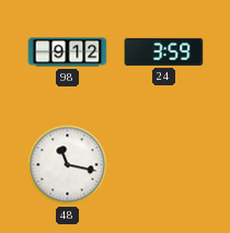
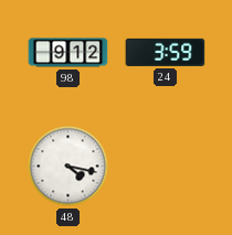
48: 11:17 -> 4:17 (68, 167)
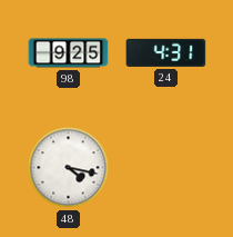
98: 9:12 -> 9:25 (69, 53)
24: 3:59 -> 4:31 (166, 52)
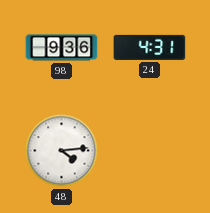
98: 9:25 -> 9:36 (62, 48)
48: 4:17 -> 4:14 (62, 151)
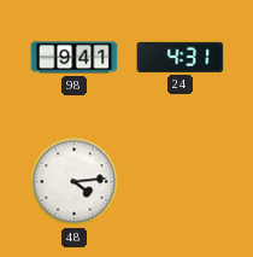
98: 9:36 -> 9:41 (75, 58)
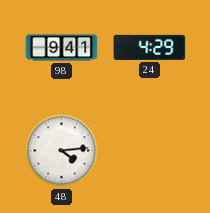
24: 4:31 -> 4:29 (150, 47)
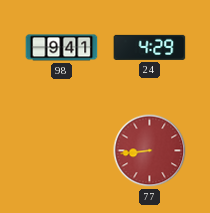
48: 4:14 -> none (62, 151)
77: none -> 8:44 (150, 151)
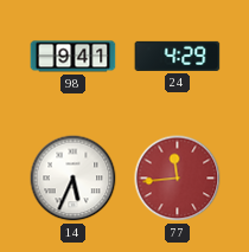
14: none -> 5:34 (74, 179)
77: 8:44 -> 11:44 (178, 179)
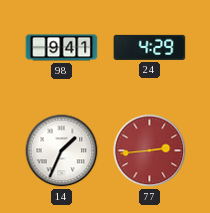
14: 5:34 -> 1:34 (62, 151)
77: 11:44 -> 2:44 (150, 151)
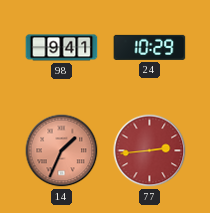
24: 4:29 -> 10:29 (150, 47)
14 dial: white -> salmon (62, 151)
